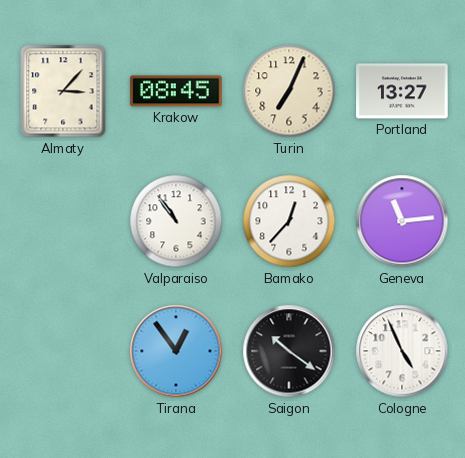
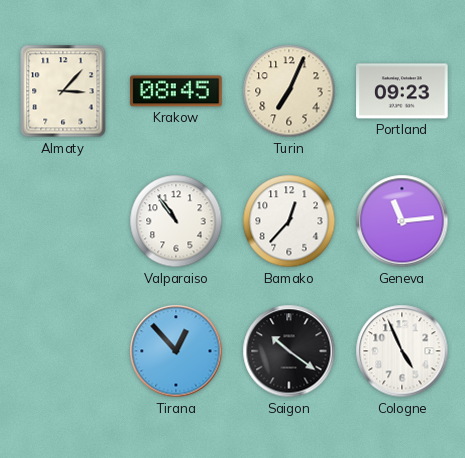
Portland: 13:27 -> 09:23 (402, 91)
Tirana: 12:54 -> 12:53 (176, 351)
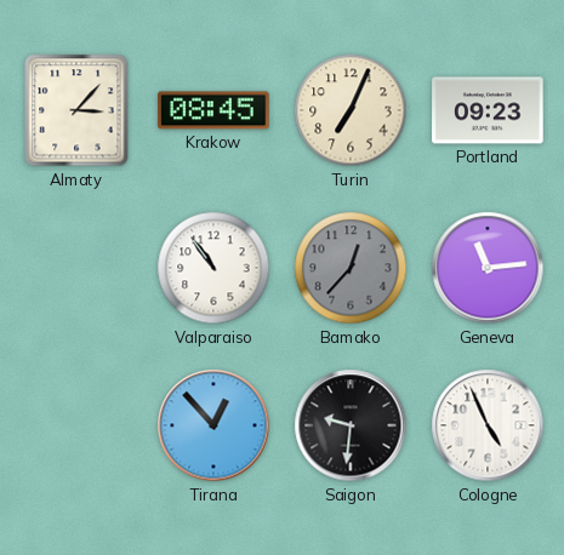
Bamako dial: white -> grey (351, 268)
Saigon: 10:21 -> 9:31 (351, 425)
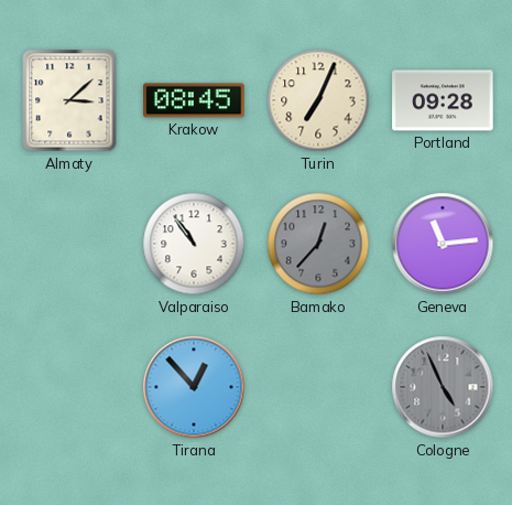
Almaty: 3:07 -> 3:08 (69, 100)
Portland: 09:23 -> 09:28 (443, 100)
Saigon: 9:31 -> none (351, 425)
Cologne dial: white -> grey (443, 387)
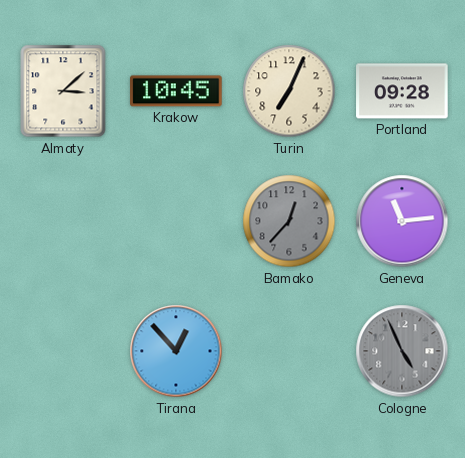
Krakow: 08:45 -> 10:45 (176, 91)
Valparaiso: 10:54 -> none (194, 244)
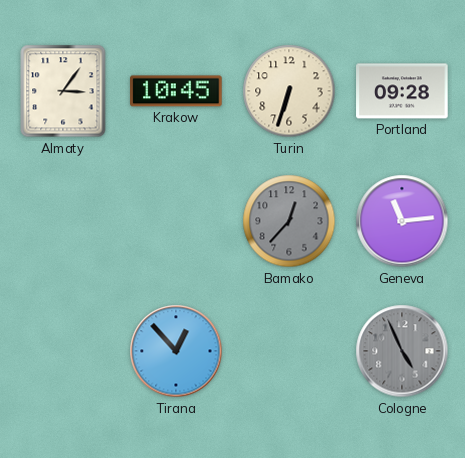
Almaty: 3:08 -> 3:06 (63, 91)
Turin: 7:04 -> 6:33 (289, 91)
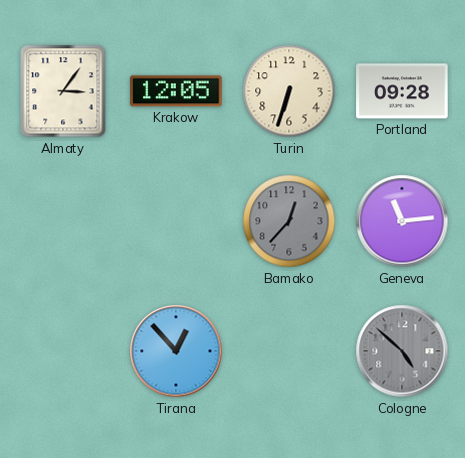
Krakow: 10:45 -> 12:05 (176, 91)
Cologne: 4:56 -> 4:52 (402, 351)
